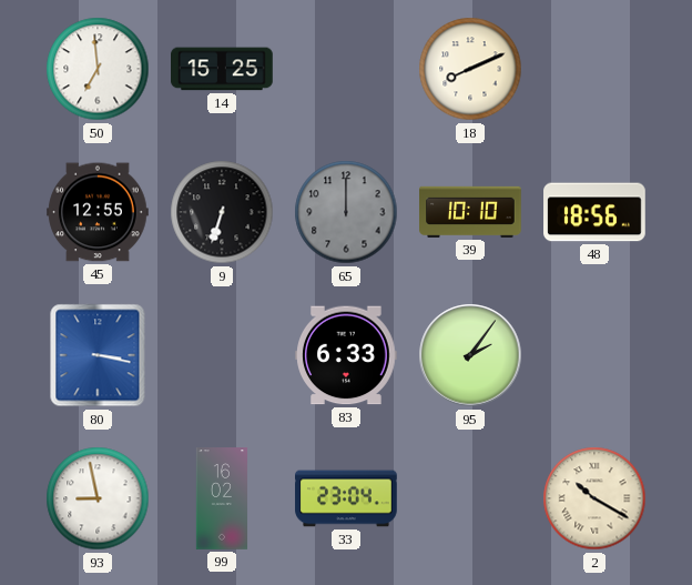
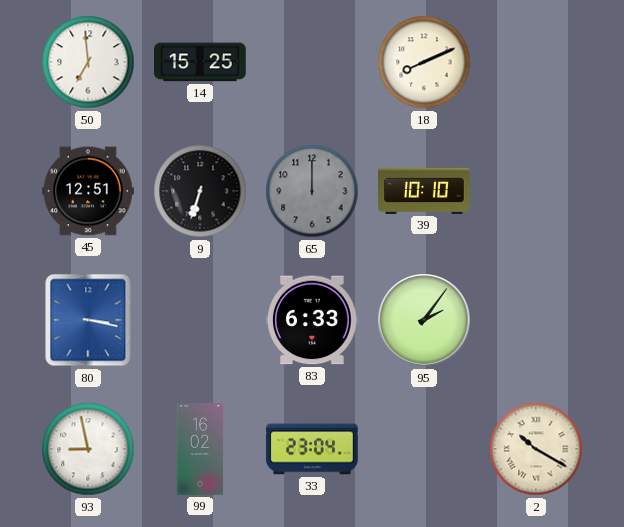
45: 12:55 -> 12:51 (88, 191)
48: 18:56 -> none (594, 212)
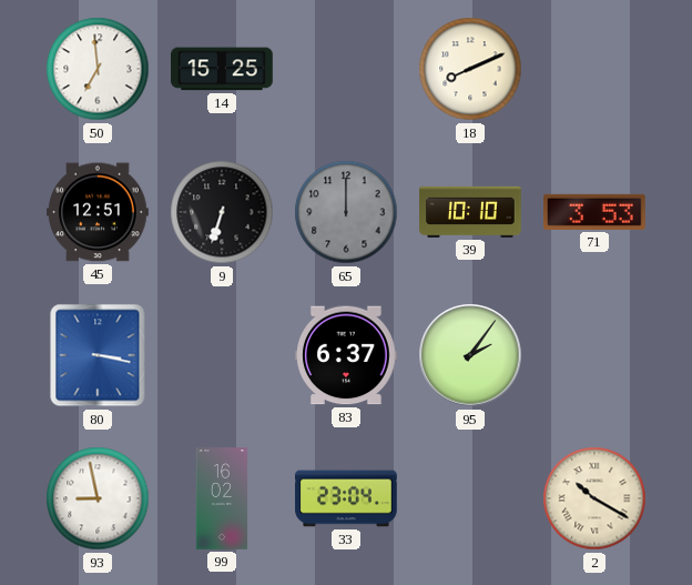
71: none -> 3:53 (596, 212)
83: 6:33 -> 6:37 (346, 355)
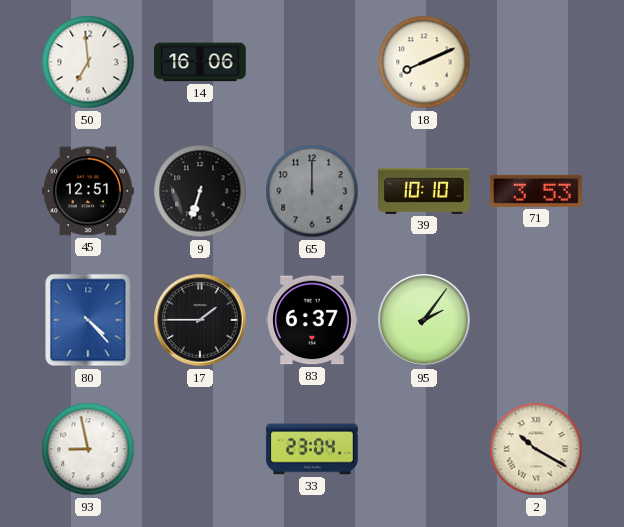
14: 15:25 -> 16:06 (200, 62)
80: 3:17 -> 4:23 (88, 320)
17: none -> 1:45 (200, 320)
99: 16:02 -> none (222, 498)
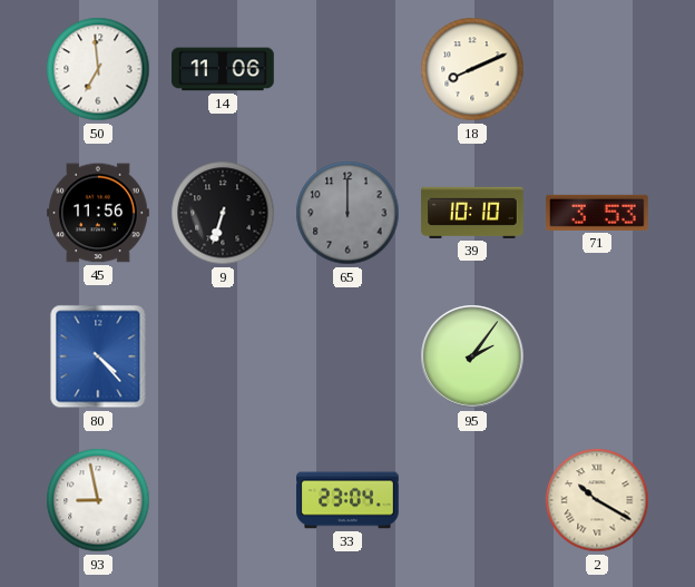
14: 16:06 -> 11:06 (223, 69)
45: 12:51 -> 11:56 (98, 213)
17: 1:45 -> none (200, 320)
83: 6:37 -> none (312, 320)
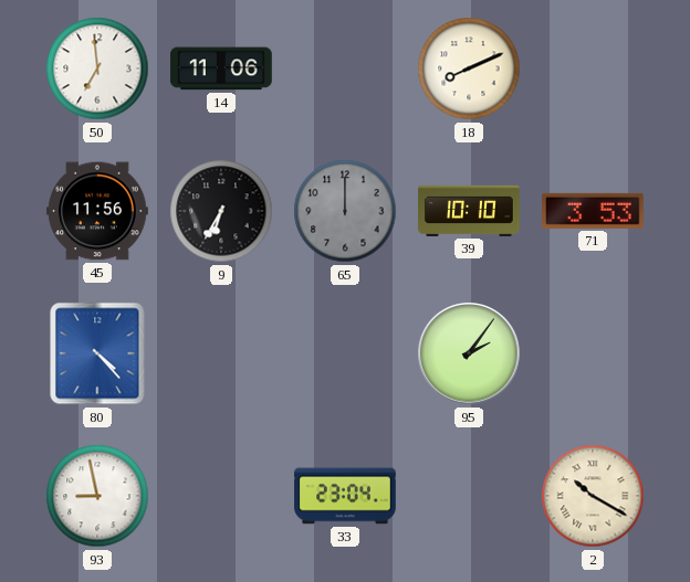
9: 6:33 -> 6:35 (221, 211)
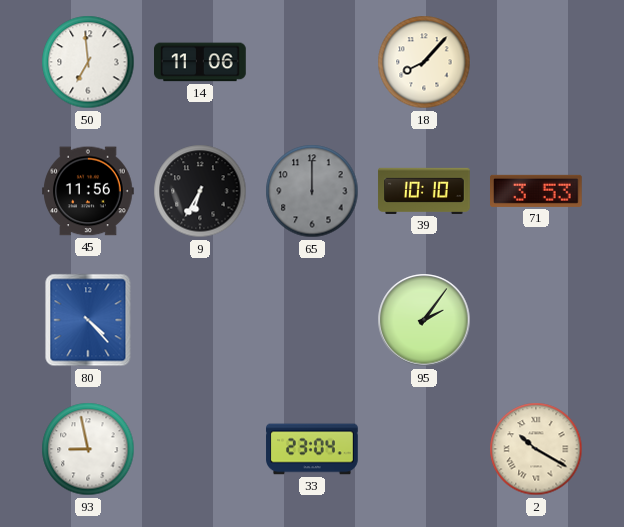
18: 8:11 -> 8:07 (424, 62)
